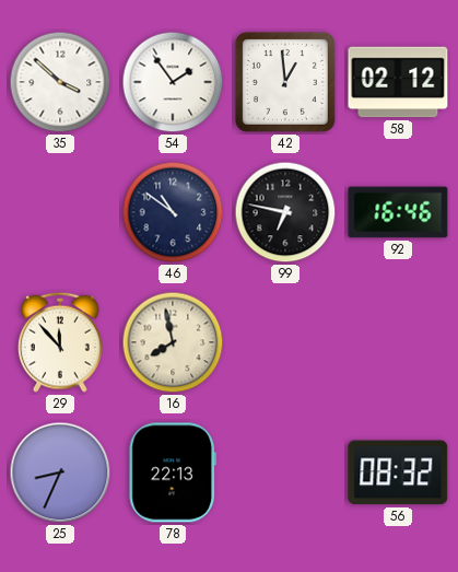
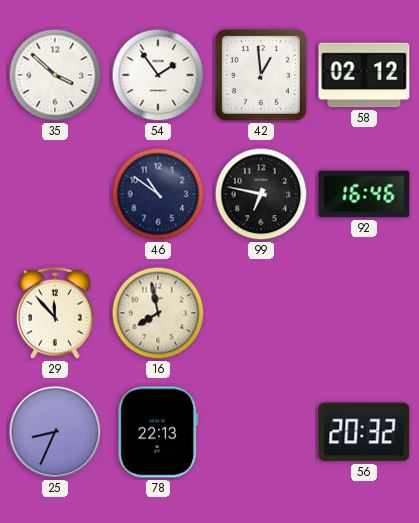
56: 08:32 -> 20:32 (364, 432)
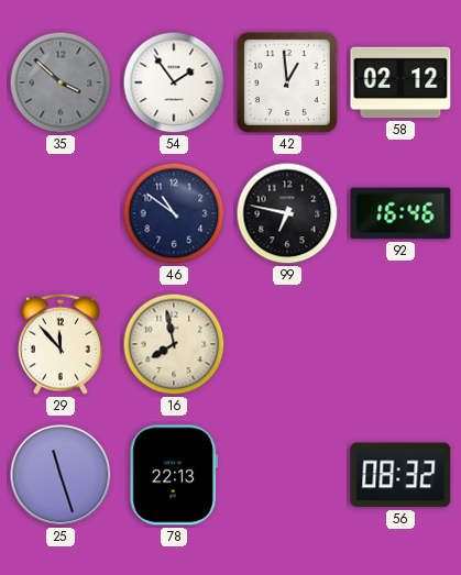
35 dial: white -> grey (61, 82)
25: 8:34 -> 11:27 (61, 475)
56: 20:32 -> 08:32 (400, 475)
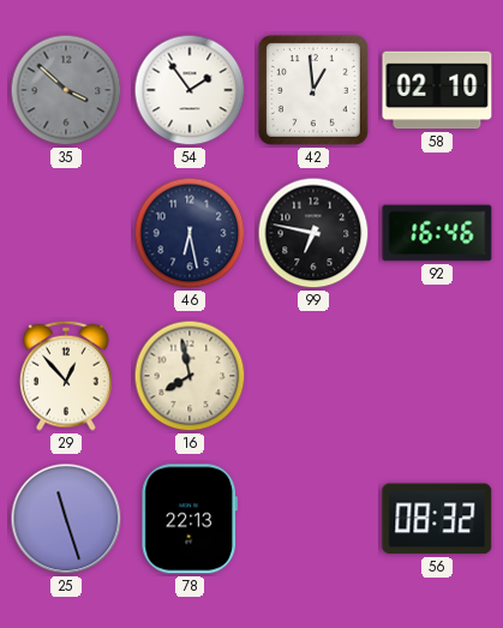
58: 02:12 -> 02:10 (437, 90)
46: 10:51 -> 6:28 (190, 233)
29: 11:53 -> 12:53 (66, 376)
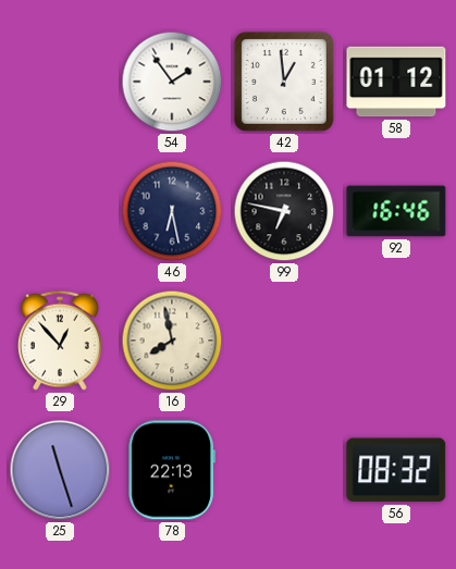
35: 3:52 -> none (66, 90)
58: 02:10 -> 01:12 (396, 82)
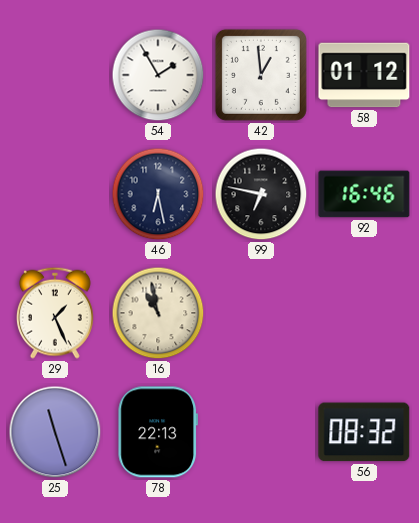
54: 1:54 -> 1:55 (158, 75)
29: 12:53 -> 1:26 (55, 313)
16: 7:58 -> 10:58 (158, 313)
